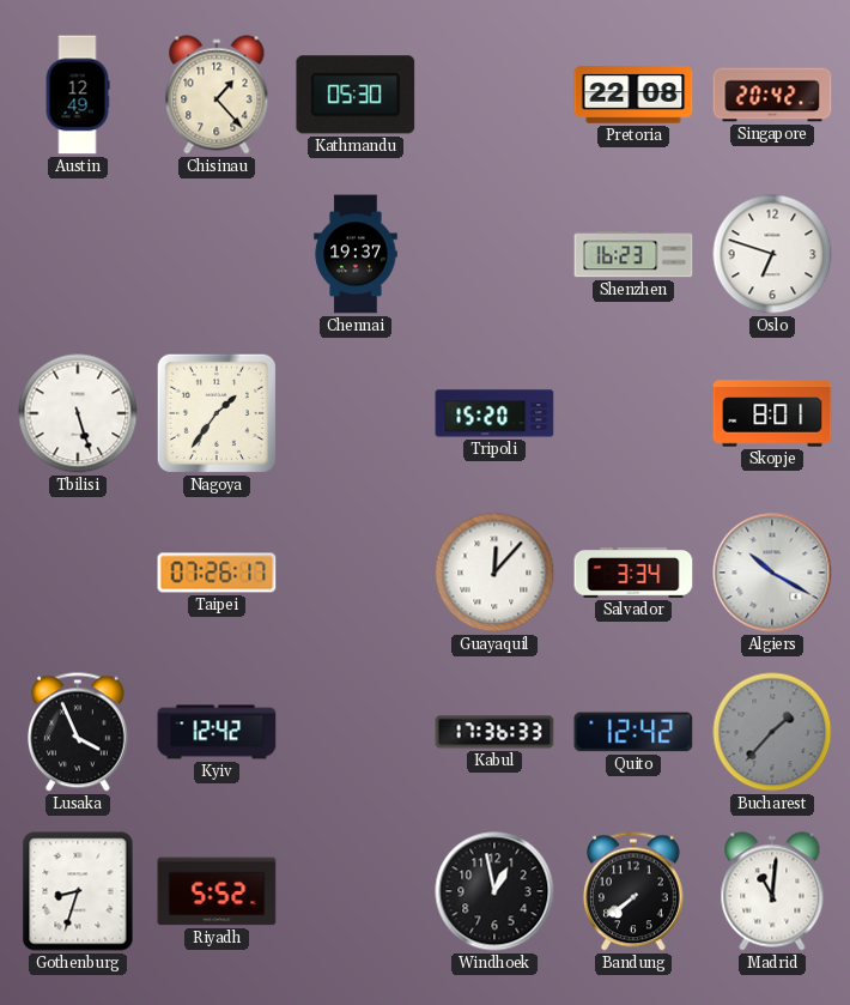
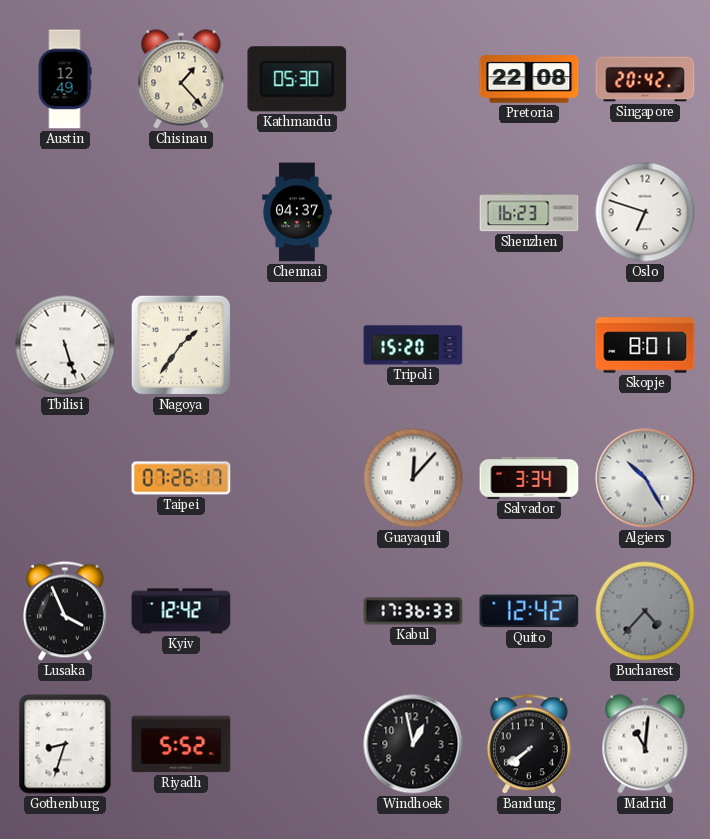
Chennai: 19:37 -> 04:37 (297, 212)
Algiers: 10:20 -> 10:25 (645, 478)
Bucharest: 1:37 -> 4:37 (645, 611)
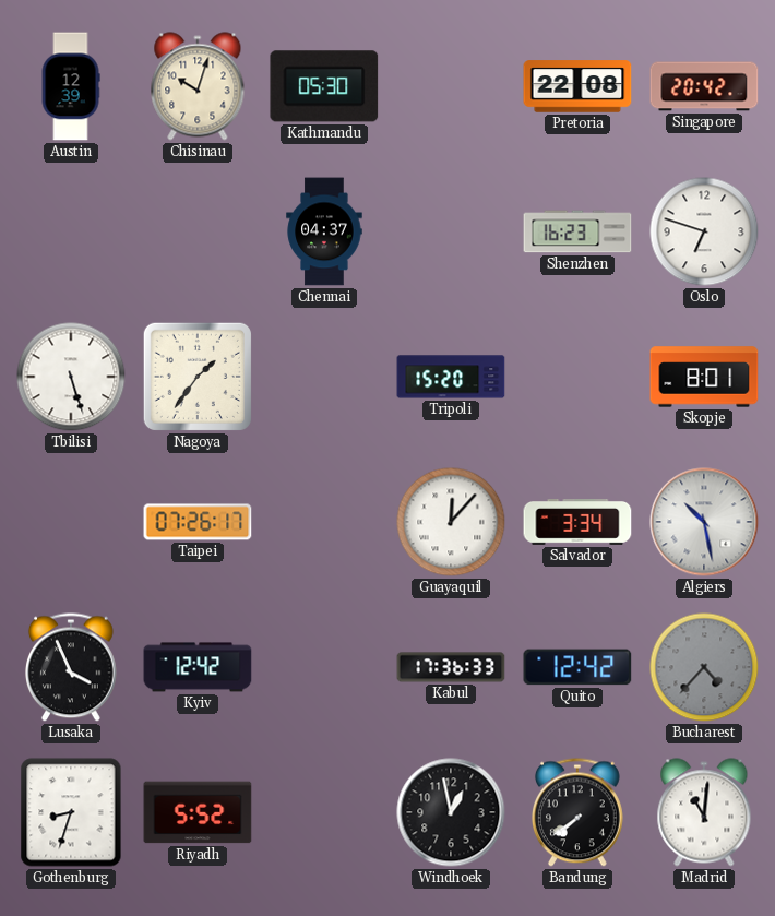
Austin: 12:49 -> 12:39 (71, 86)
Chisinau: 1:23 -> 10:03 (198, 86)
Algiers: 10:25 -> 10:28 (704, 522)
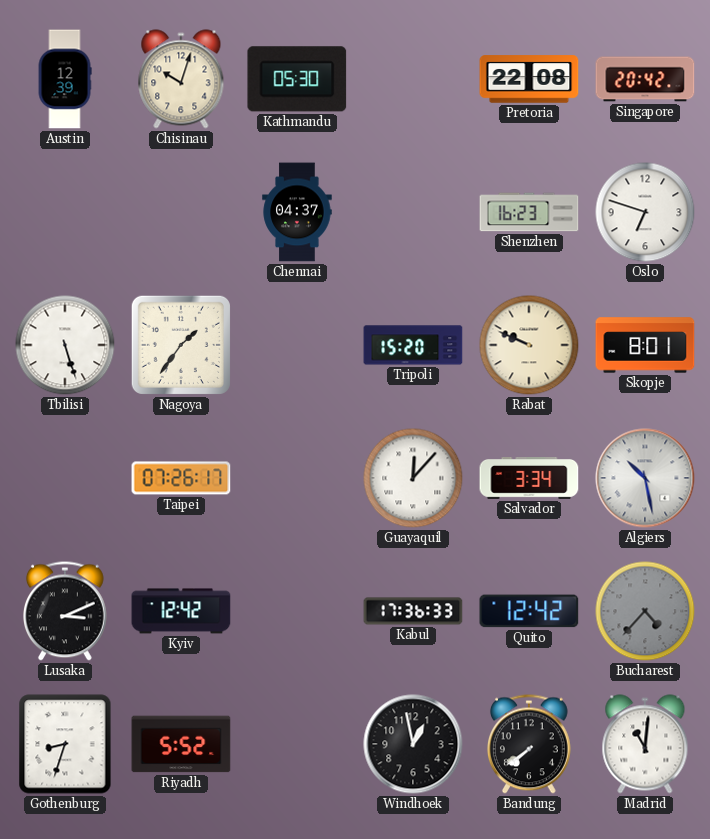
Rabat: none -> 9:49 (529, 345)
Lusaka: 3:56 -> 3:11 (66, 611)
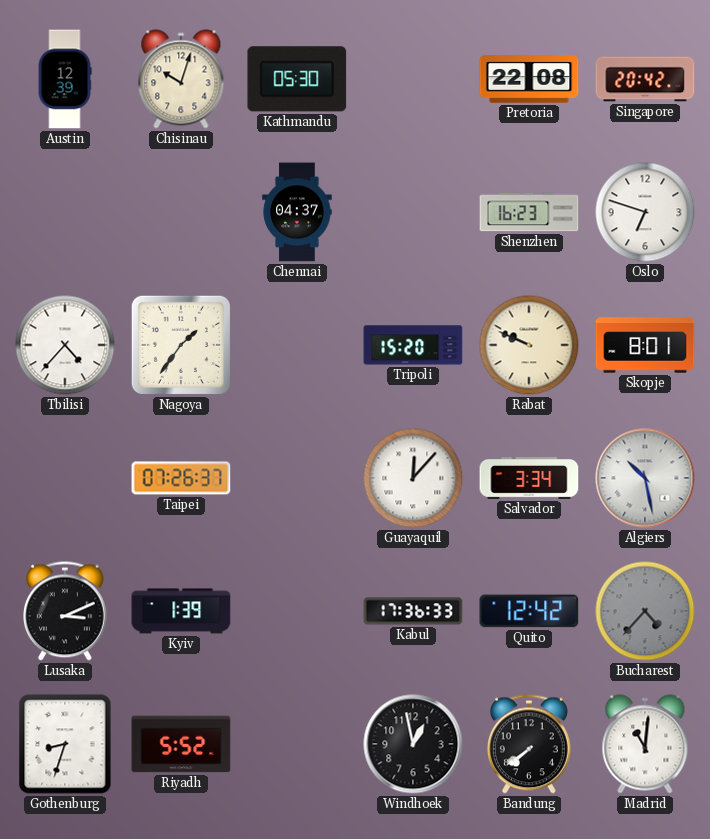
Tbilisi: 5:27 -> 4:37 (65, 345)
Taipei: 07:26:17 -> 07:26:37 (181, 478)
Kyiv: 12:42 -> 1:39 (181, 611)
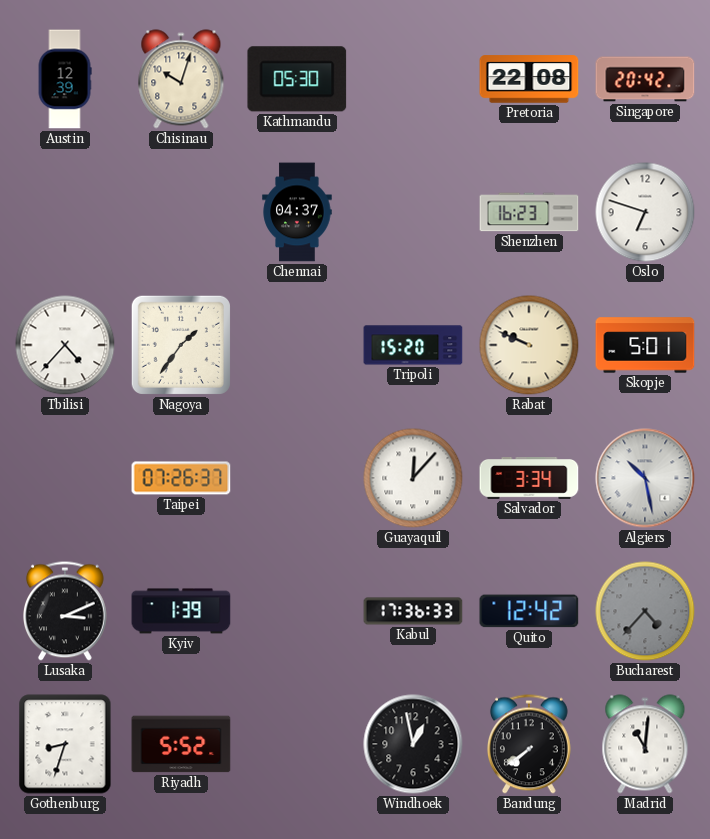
Skopje: 8:01 -> 5:01 (645, 345)
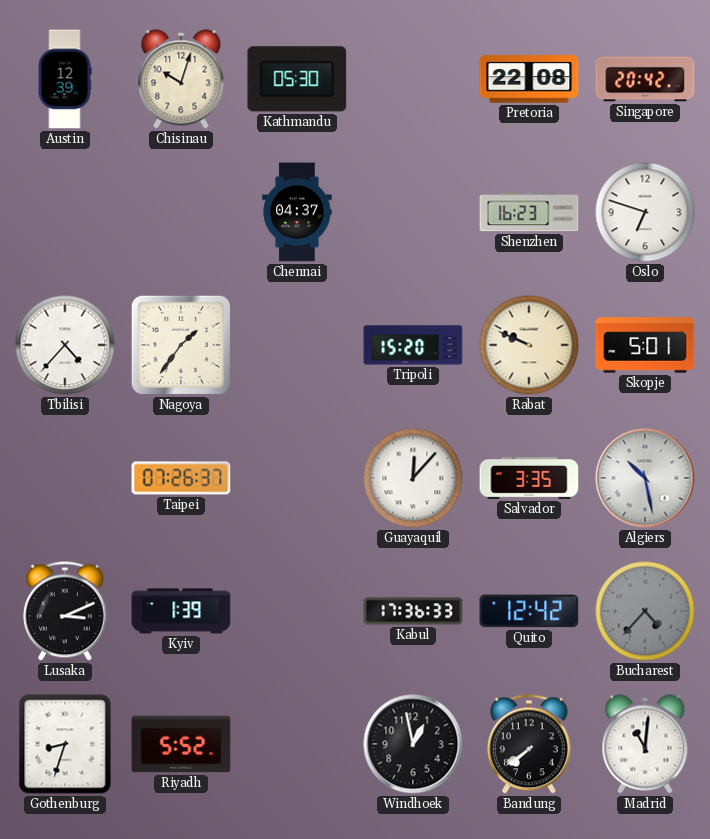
Salvador: 3:34 -> 3:35 (529, 479)
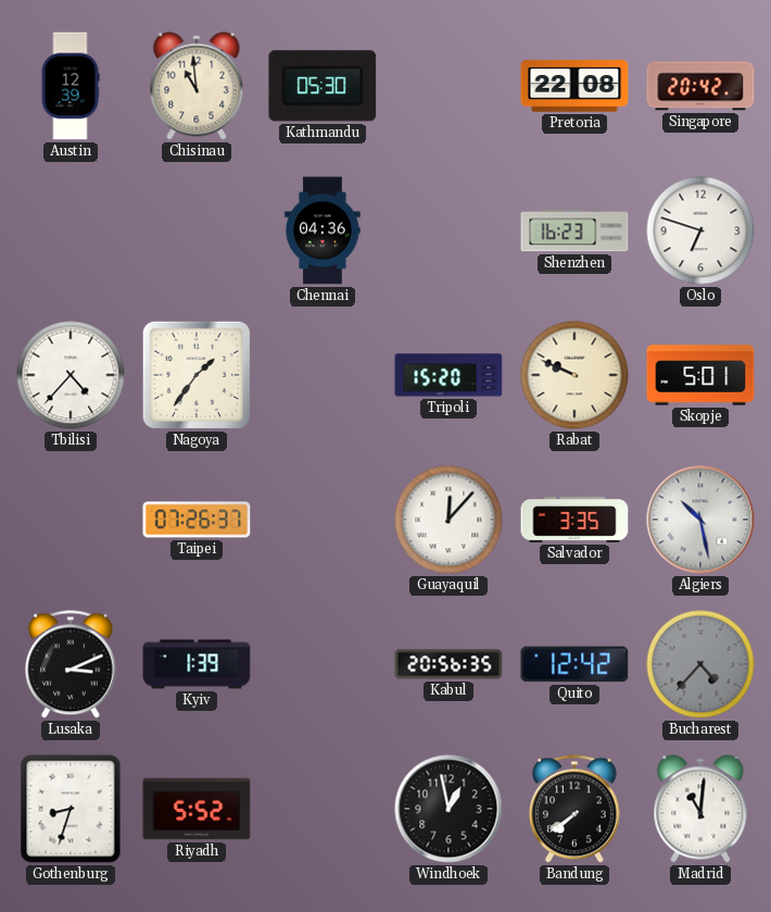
Chisinau: 10:03 -> 10:59 (197, 86)
Chennai: 04:37 -> 04:36 (323, 230)
Kabul: 17:36 -> 20:56 (448, 664)
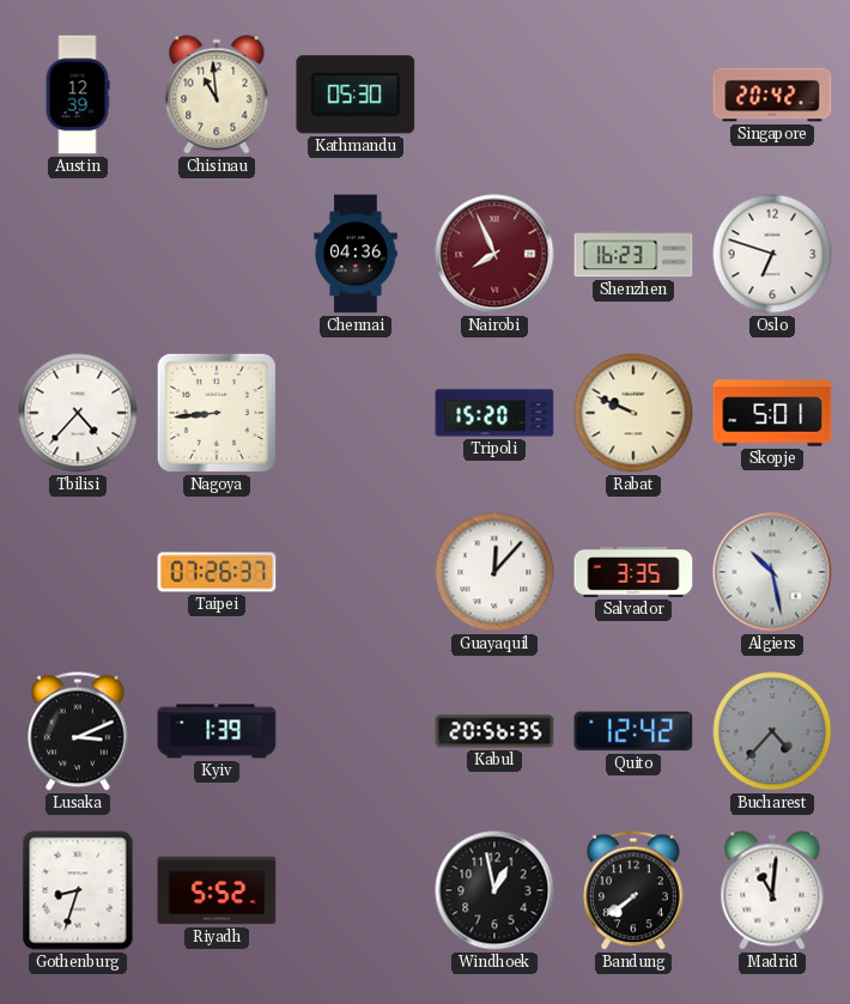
Pretoria: 22:08 -> none (574, 86)
Nairobi: none -> 7:56 (494, 254)
Nagoya: 1:36 -> 8:44 (217, 413)
